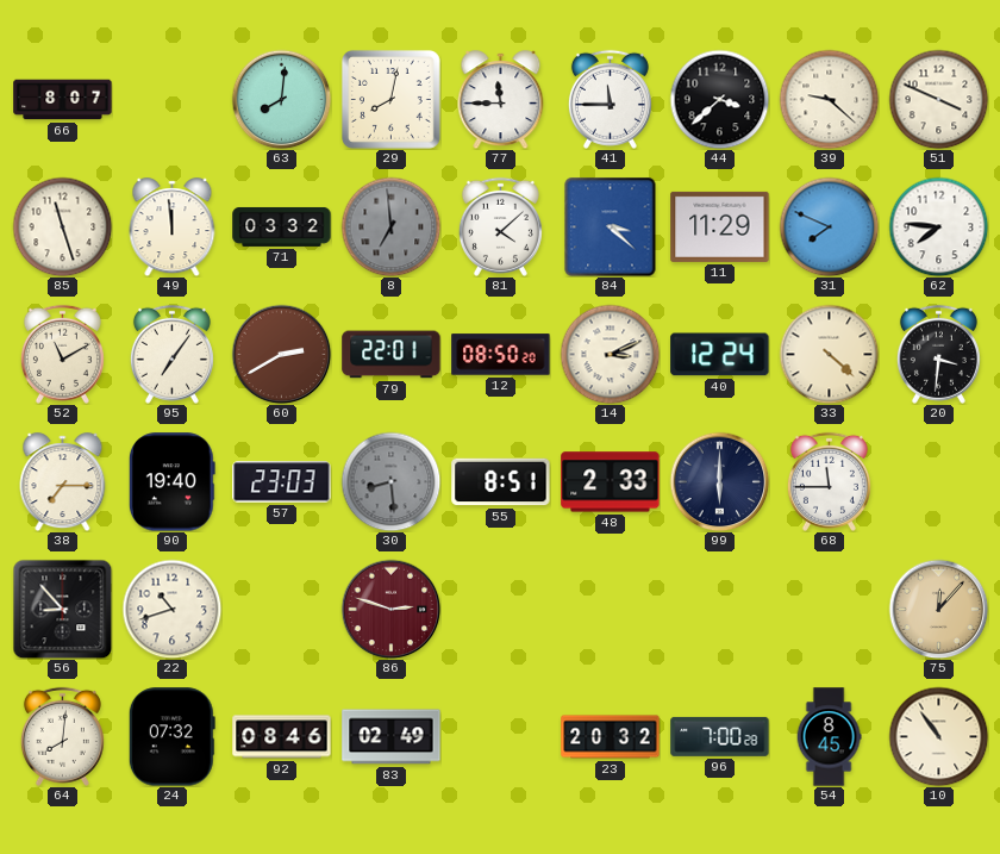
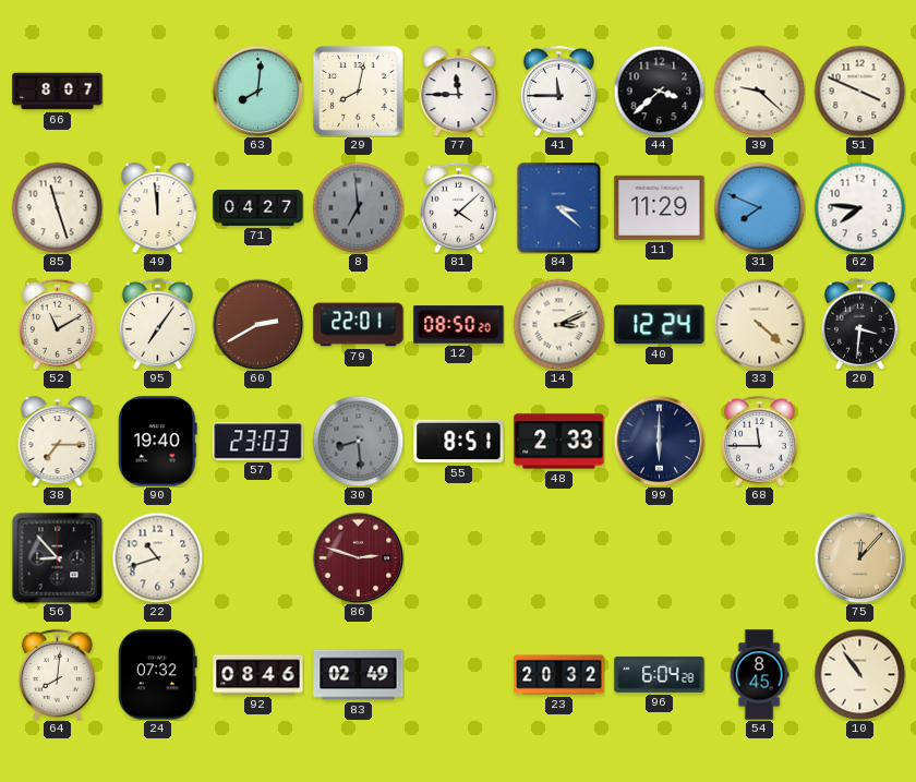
71: 03:32 -> 04:27 (258, 207)
96: 7:00 -> 6:04 (660, 674)
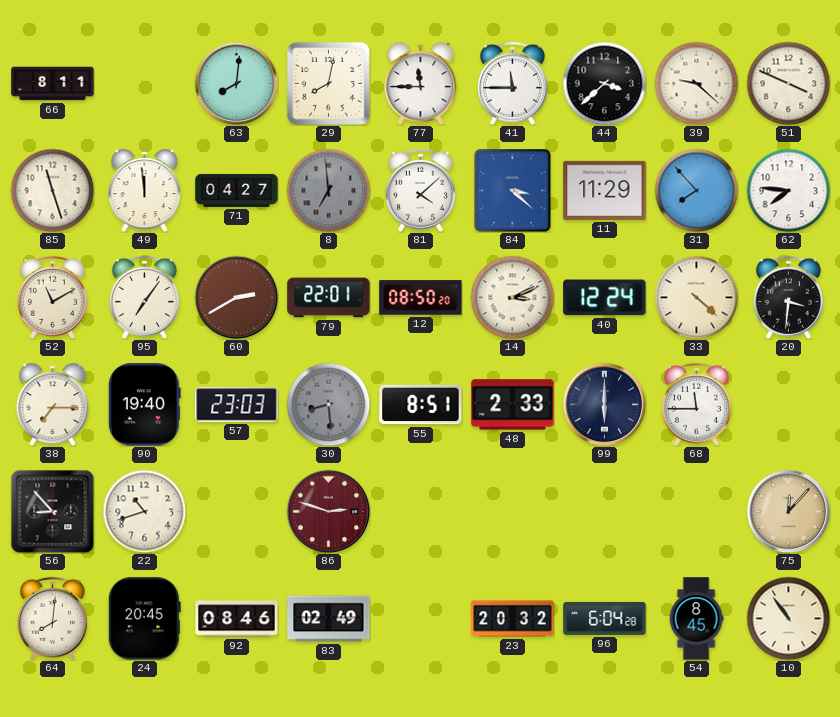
66: 8:07 -> 8:11 (53, 84)
31: 7:49 -> 7:53 (696, 190)
24: 07:32 -> 20:45 (144, 619)
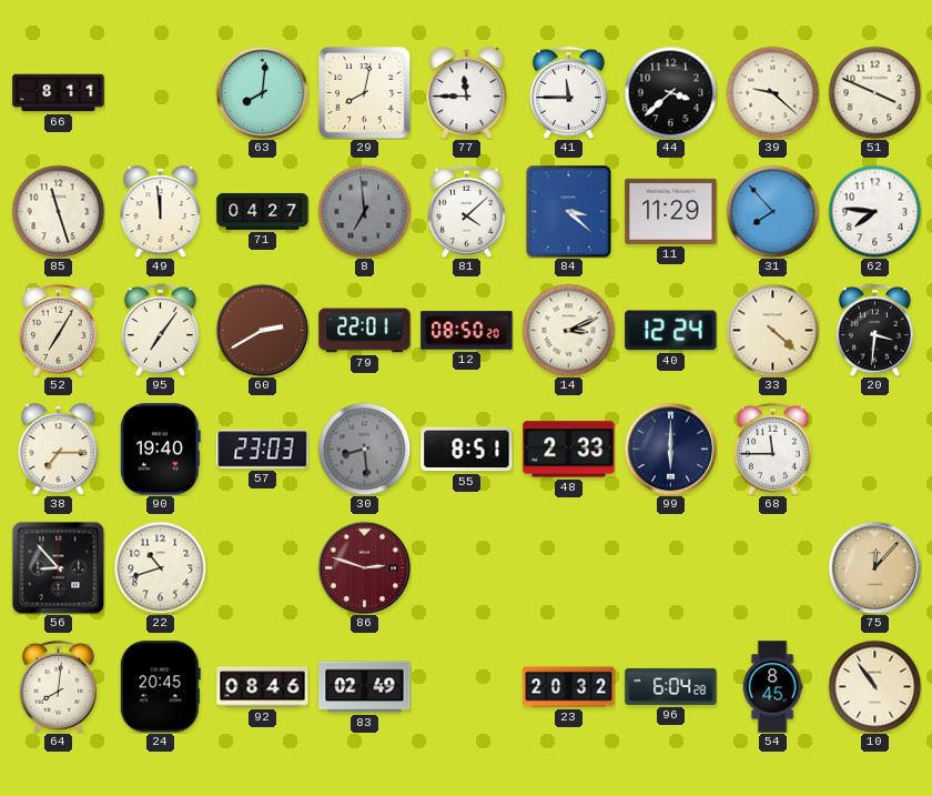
52: 11:10 -> 7:05 (58, 330)
